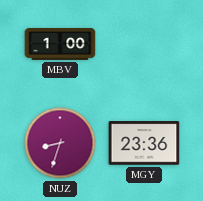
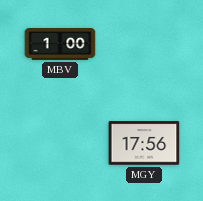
NUZ: 8:33 -> none (60, 143)
MGY: 23:36 -> 17:56 (144, 143)
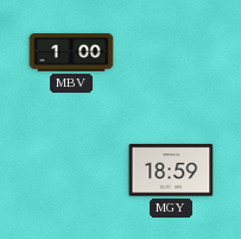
MGY: 17:56 -> 18:59 (171, 170)
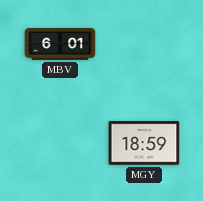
MBV: 1:00 -> 6:01 (60, 45)
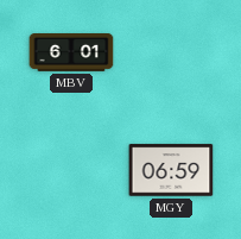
MGY: 18:59 -> 06:59 (171, 170)
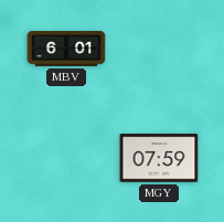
MGY: 06:59 -> 07:59 (159, 158)
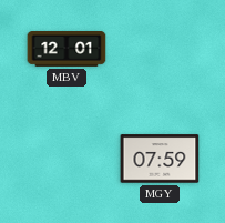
MBV: 6:01 -> 12:01 (67, 50)
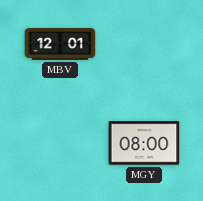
MGY: 07:59 -> 08:00 (144, 143)
